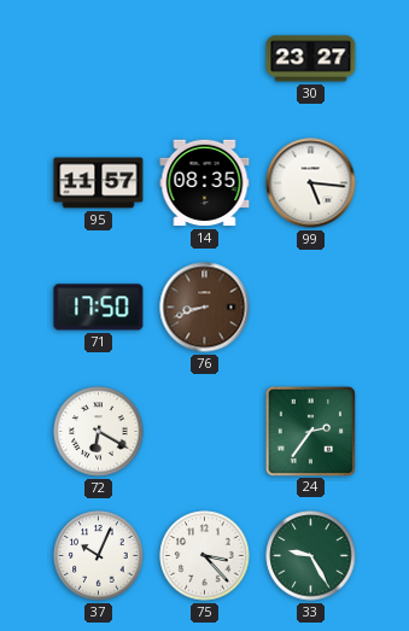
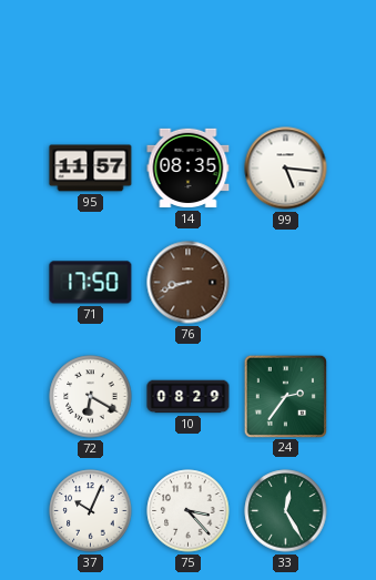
30: 23:27 -> none (311, 59)
10: none -> 08:29 (189, 397)
33: 9:25 -> 12:25 (286, 511)
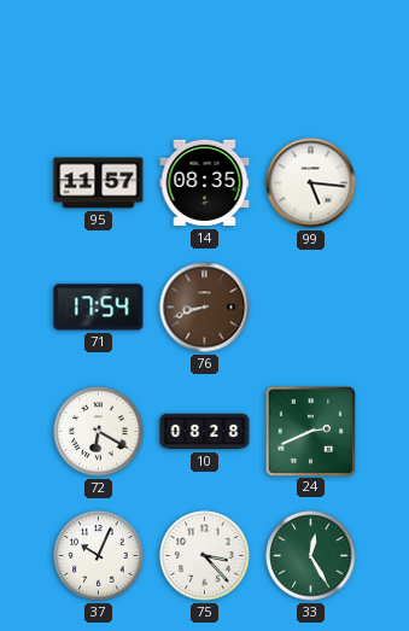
71: 17:50 -> 17:54 (99, 308)
10: 08:29 -> 08:28 (205, 432)
24: 2:36 -> 2:41 (310, 431)
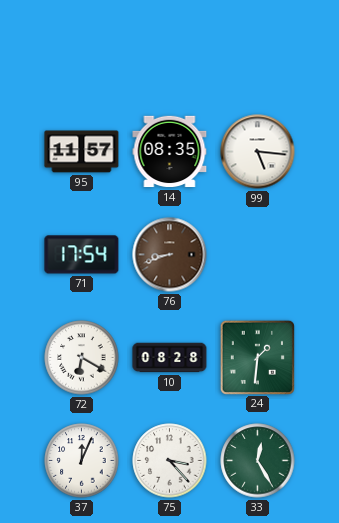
24: 2:41 -> 1:31 (257, 357)
37: 10:04 -> 12:04 (82, 461)
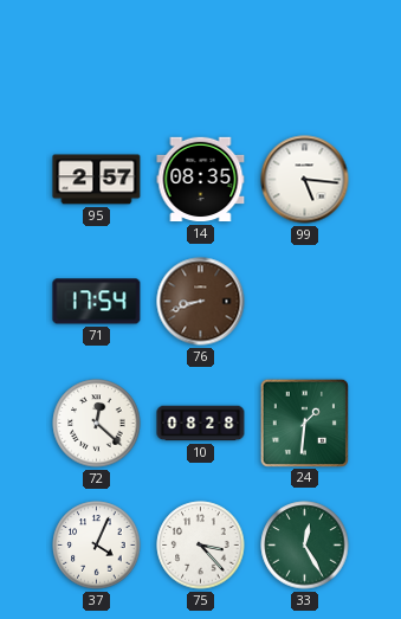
95: 11:57 -> 2:57 (97, 180)
72: 6:20 -> 12:22 (97, 424)
37: 12:04 -> 4:04 (97, 546)
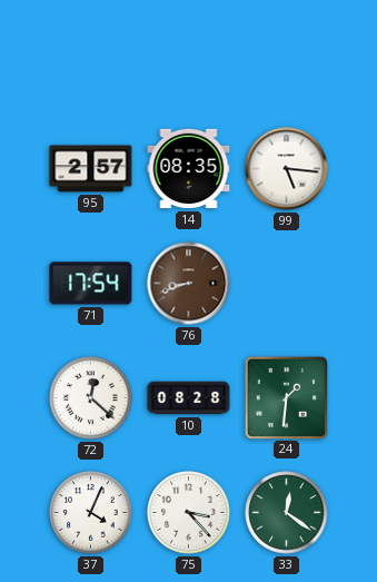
33: 12:25 -> 12:21 (287, 513)
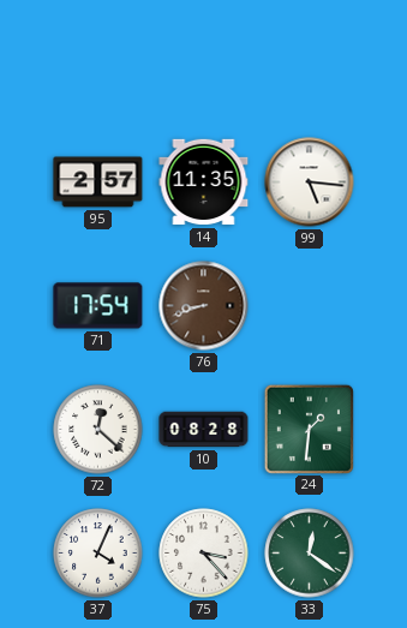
14: 08:35 -> 11:35 (204, 183)
